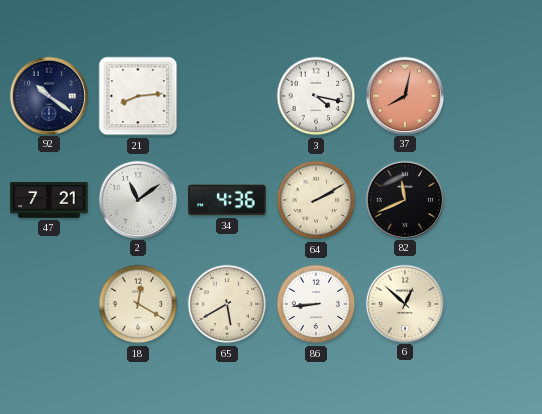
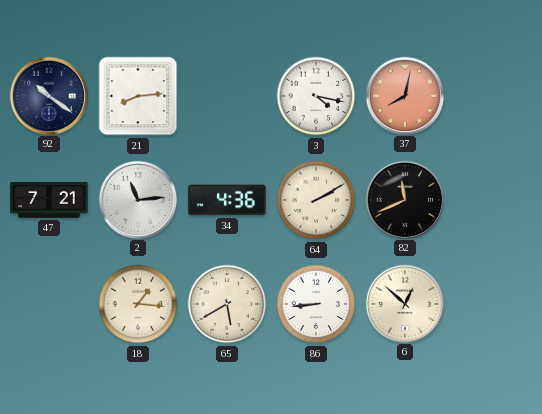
2: 11:09 -> 11:14 (137, 199)
18: 12:20 -> 1:16 (138, 304)
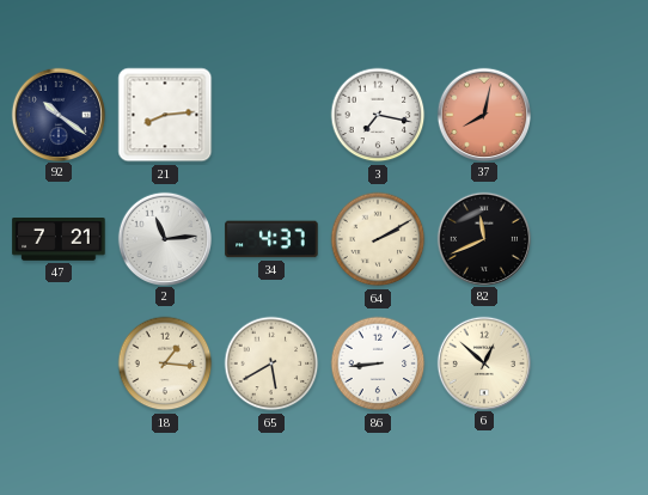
3: 4:17 -> 7:17 (378, 115)
34: 4:36 -> 4:37 (271, 239)
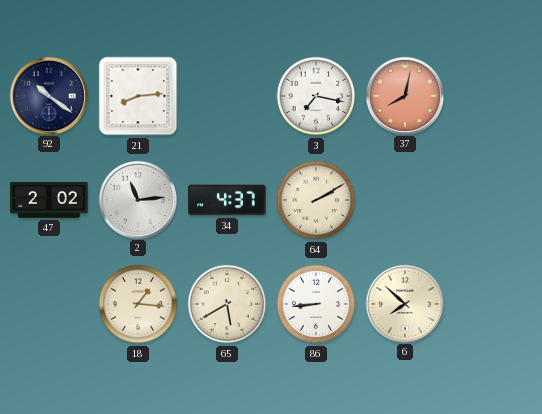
47: 7:21 -> 2:02 (49, 201)
82: 11:41 -> none (483, 238)
6: 12:52 -> 7:52 (404, 303)
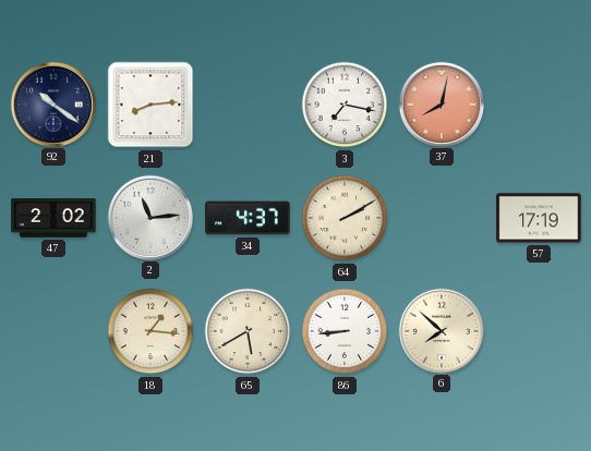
57: none -> 17:19 (539, 218)
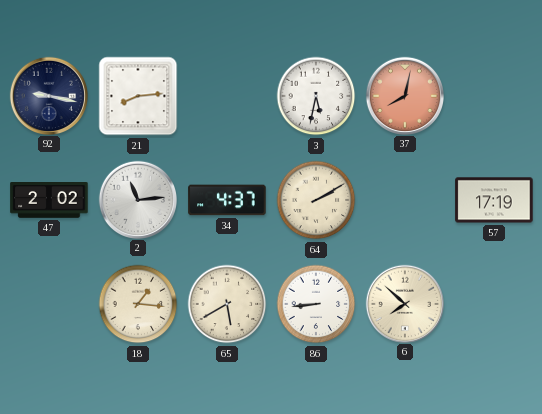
92: 10:21 -> 9:17 (48, 95)
3: 7:17 -> 5:32 (316, 96)
